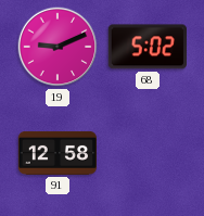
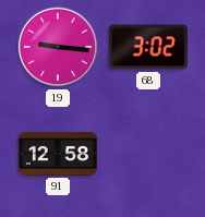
19: 9:11 -> 9:16 (58, 47)
68: 5:02 -> 3:02 (148, 47)
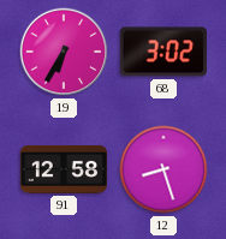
19: 9:16 -> 6:35 (64, 52)
12: none -> 8:27 (163, 169)
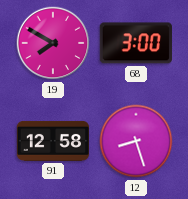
19: 6:35 -> 7:50 (53, 43)
68: 3:02 -> 3:00 (136, 43)
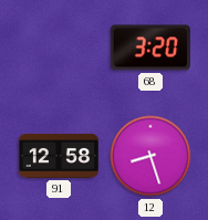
19: 7:50 -> none (53, 43)
68: 3:00 -> 3:20 (150, 48)
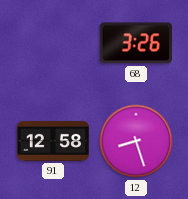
68: 3:20 -> 3:26 (136, 43)
